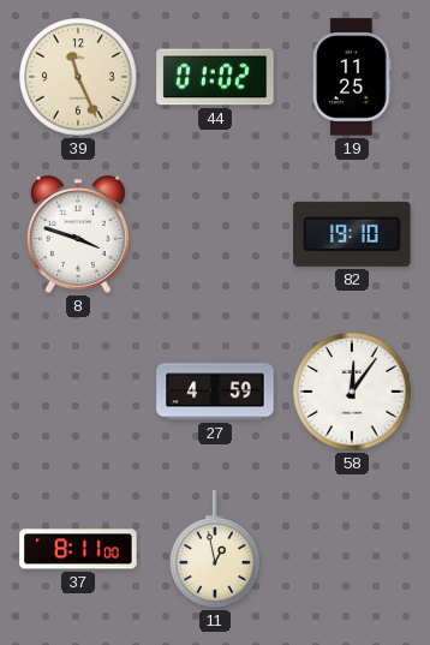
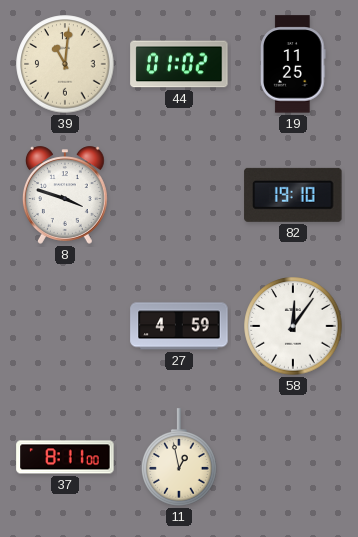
39: 11:26 -> 11:01 (65, 64)
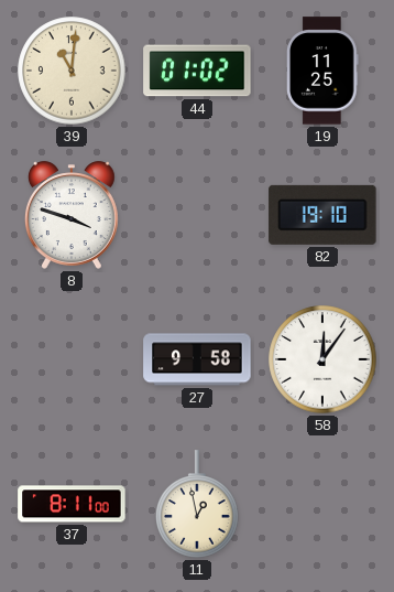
27: 4:59 -> 9:58 (197, 359)
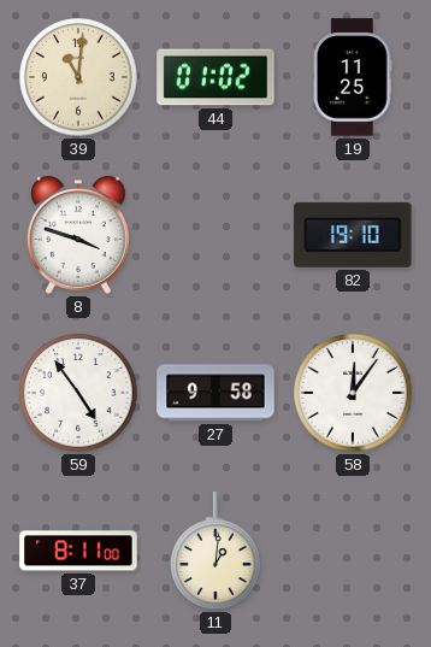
59: none -> 4:54 (78, 393)
11: 12:58 -> 1:01 (215, 551)
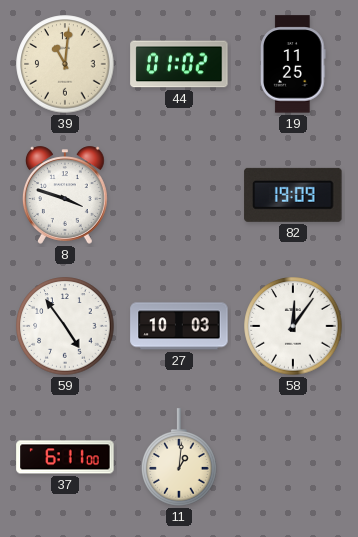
82: 19:10 -> 19:09 (293, 195)
27: 9:58 -> 10:03 (179, 326)
37: 8:11 -> 6:11 (65, 457)
